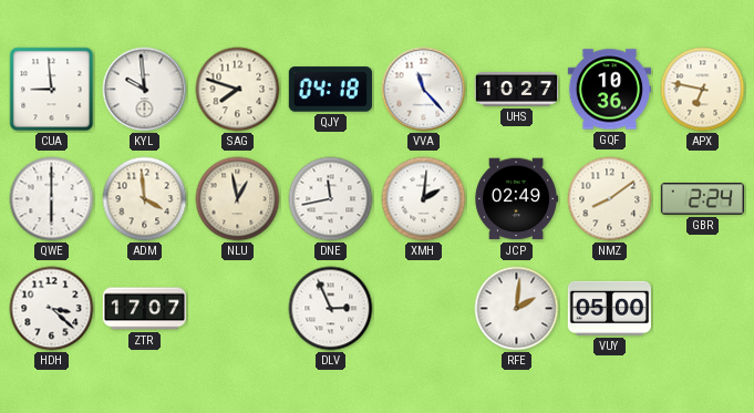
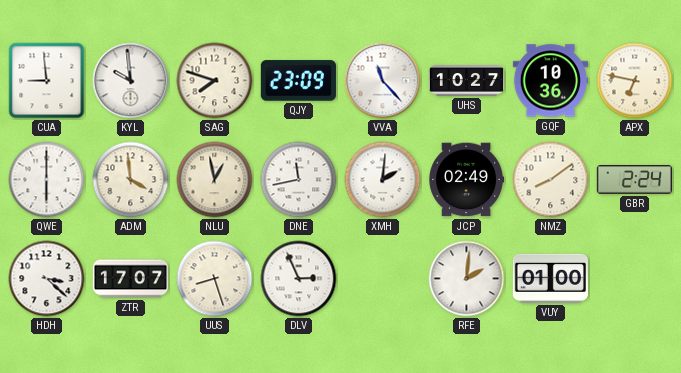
QJY: 04:18 -> 23:09 (298, 81)
UUS: none -> 8:27 (215, 279)
VUY: 05:00 -> 01:00 (550, 278)
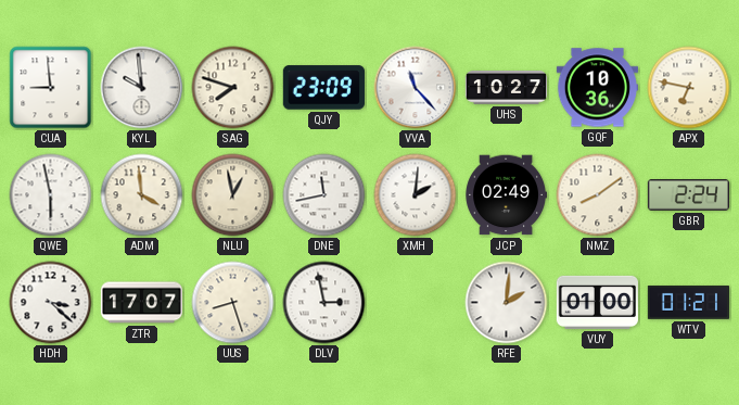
QWE: 6:00 -> 5:58 (51, 195)
DLV: 2:56 -> 2:58 (324, 303)
WTV: none -> 01:21 (688, 303)
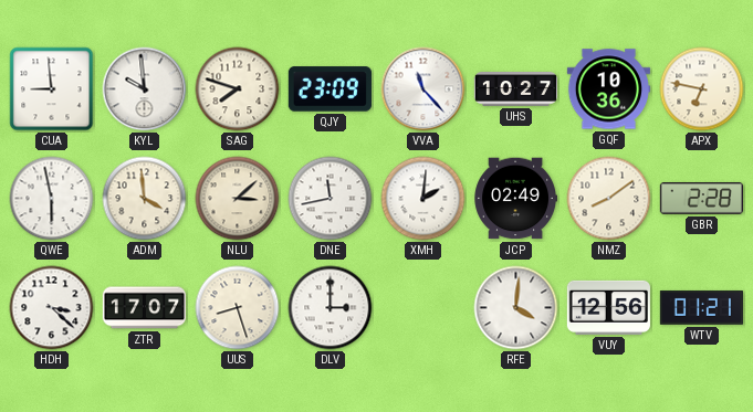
NLU: 12:58 -> 3:08 (238, 199)
GBR: 2:24 -> 2:28 (701, 199)
DLV: 2:58 -> 3:00 (331, 308)
RFE: 2:01 -> 4:01 (516, 308)
VUY: 01:00 -> 12:56 (608, 307)
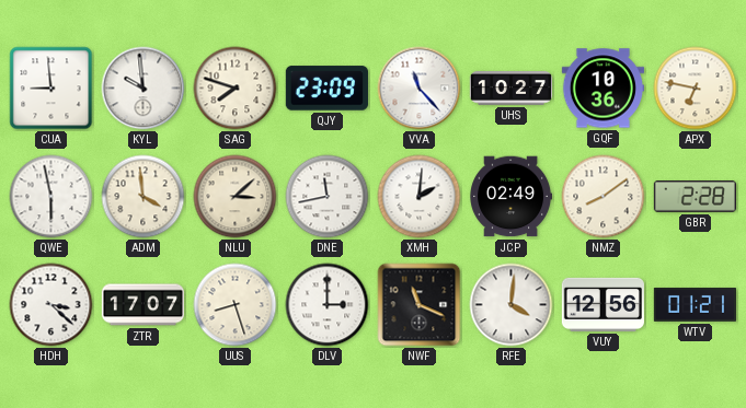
NWF: none -> 11:19 (420, 305)
